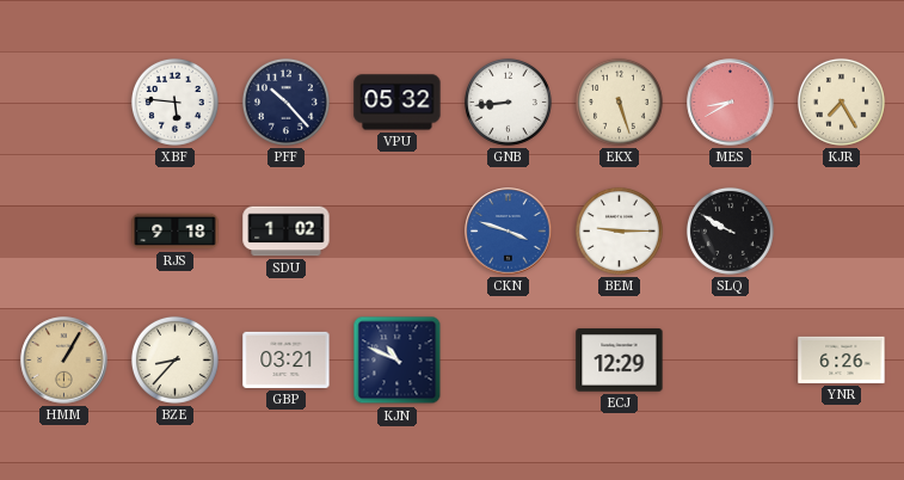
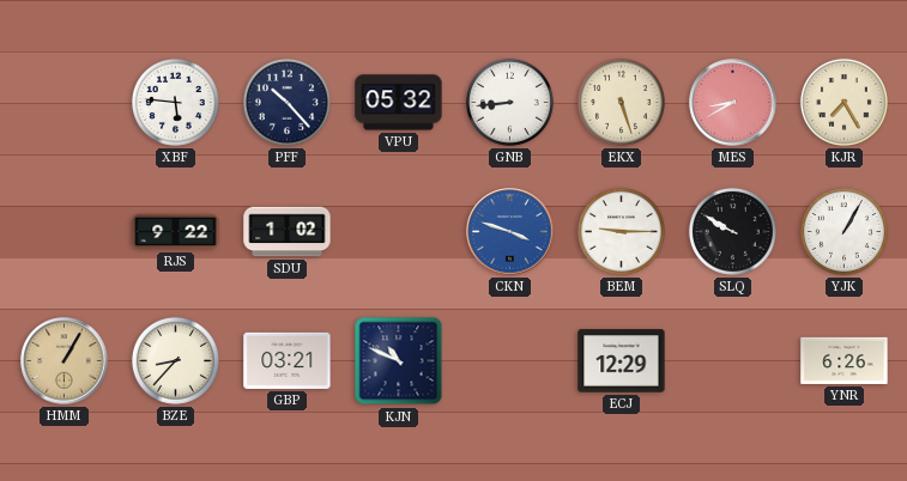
RJS: 9:18 -> 9:22 (176, 232)
YJK: none -> 1:05 (843, 231)
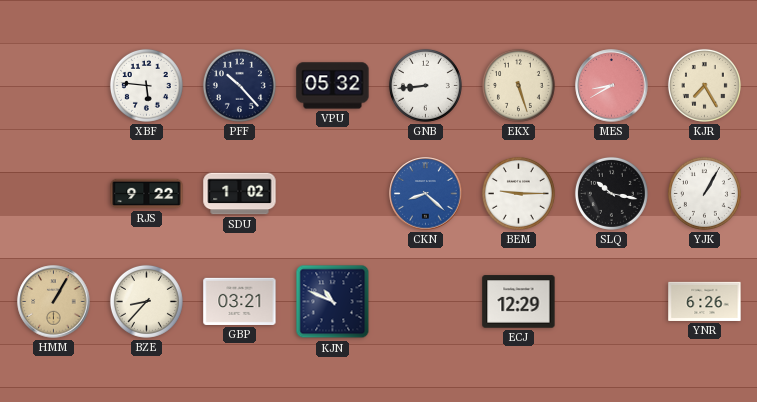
CKN: 3:48 -> 8:22 (426, 194)
SLQ: 9:50 -> 10:17 (611, 193)
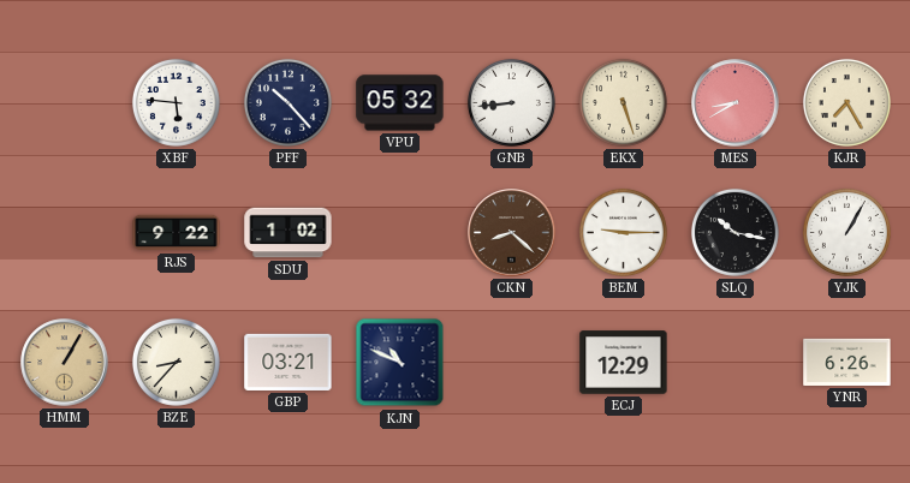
CKN dial: blue -> brown (512, 233)
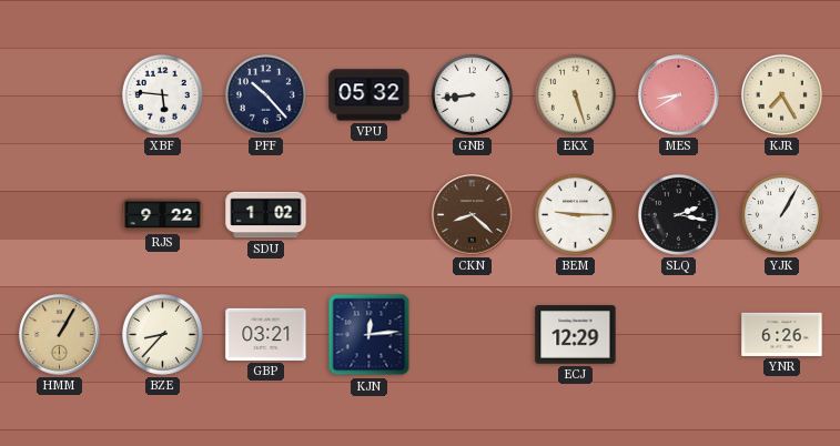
SLQ: 10:17 -> 2:17 (678, 214)
KJN: 10:49 -> 12:14 (370, 335)
